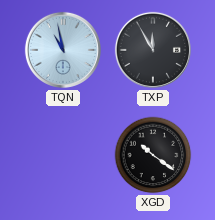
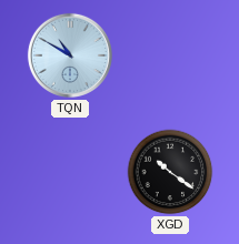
TQN: 10:58 -> 10:50 (70, 55)
TXP: 11:55 -> none (153, 50)
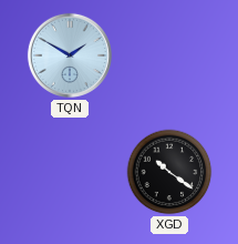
TQN: 10:50 -> 1:50 (70, 55)
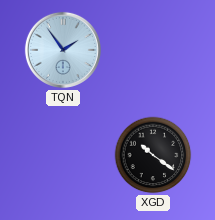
TQN: 1:50 -> 1:54 (63, 50)
